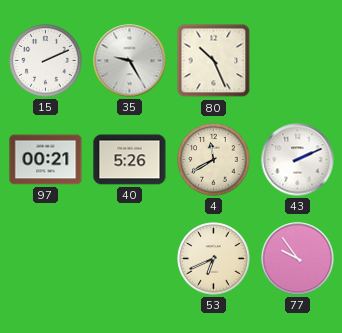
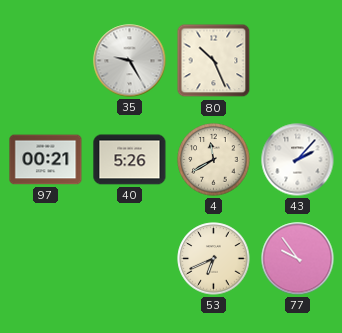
15: 2:11 -> none (46, 61)
43: 2:11 -> 2:07 (298, 160)
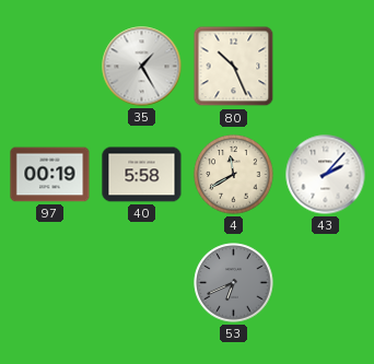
35: 9:25 -> 1:25 (142, 67)
97: 00:21 -> 00:19 (50, 175)
40: 5:26 -> 5:58 (142, 175)
53 dial: cream -> grey (234, 283)
77: 9:54 -> none (298, 259)
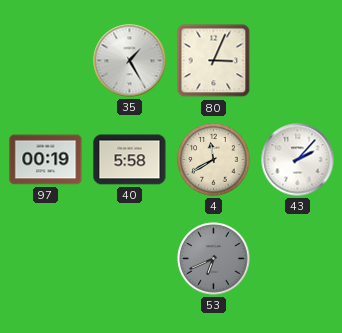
80: 10:26 -> 3:04 (214, 61)
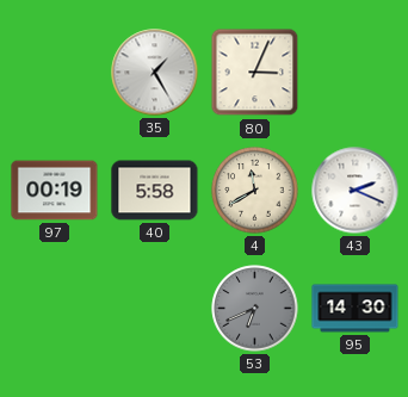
43: 2:07 -> 2:19 (356, 191)
95: none -> 14:30 (356, 309)
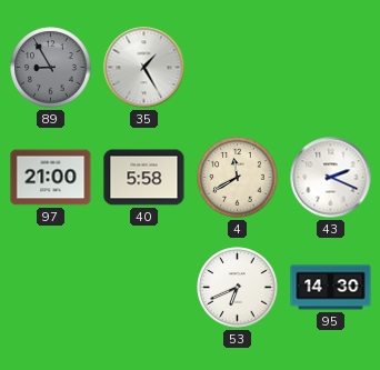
89: none -> 8:55 (51, 68)
80: 3:04 -> none (255, 73)
97: 00:19 -> 21:00 (51, 178)
53 dial: grey -> white (238, 288)
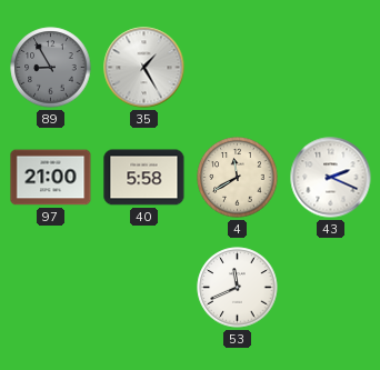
53: 6:41 -> 11:41 (238, 288)
95: 14:30 -> none (331, 288)
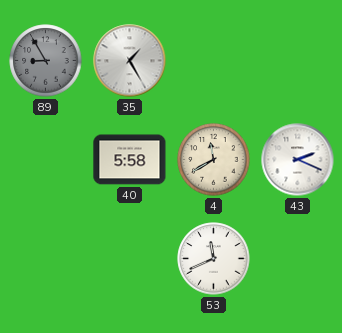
97: 21:00 -> none (51, 178)
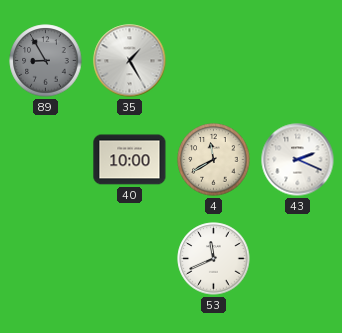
40: 5:58 -> 10:00 (130, 160)
